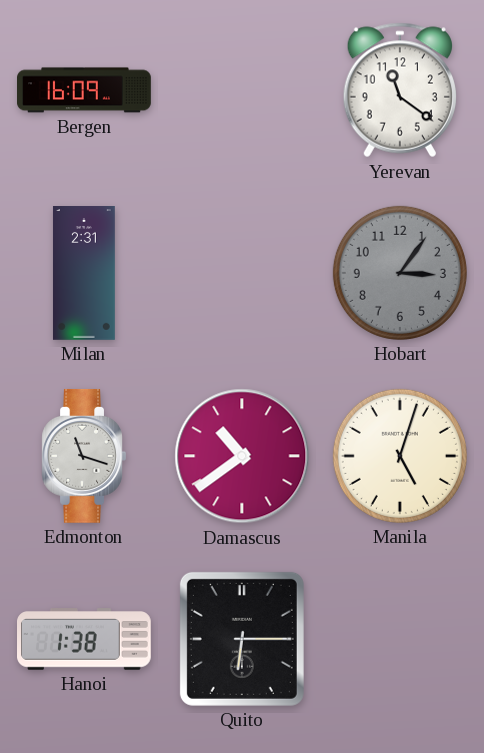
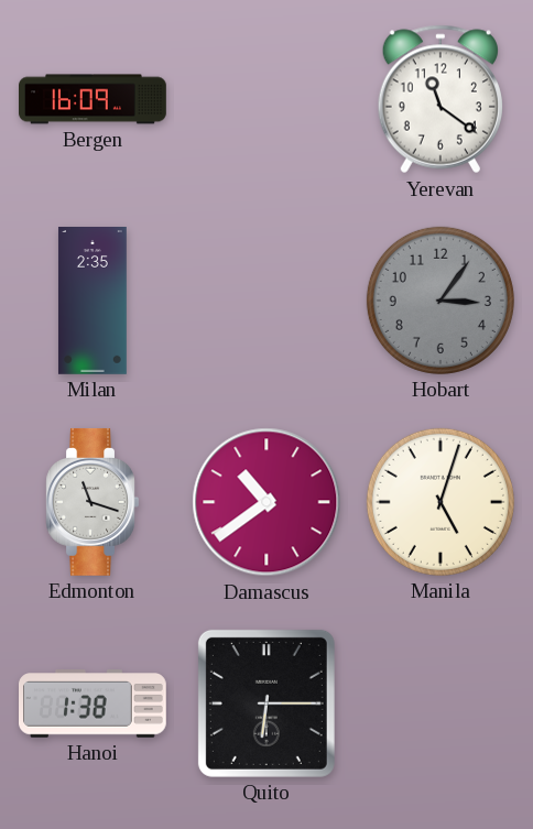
Milan: 2:31 -> 2:35 (93, 302)
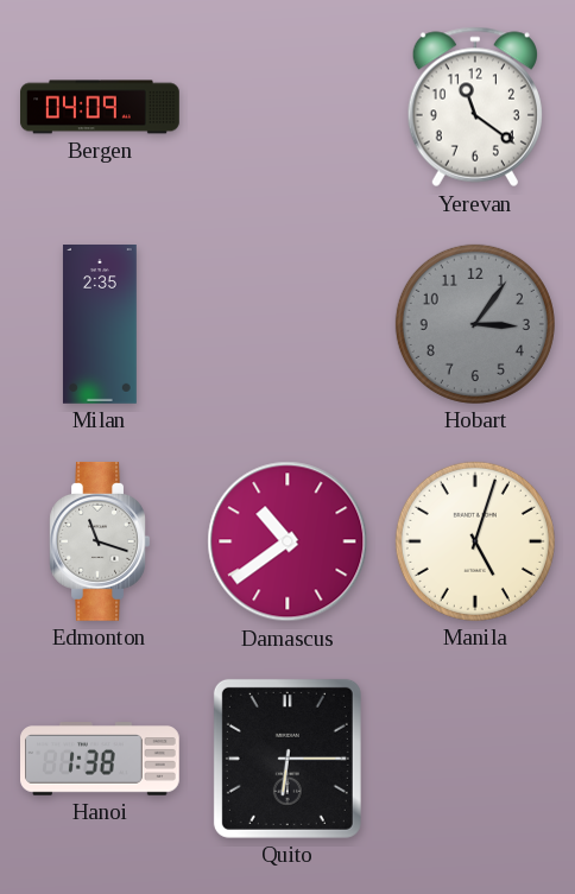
Bergen: 16:09 -> 04:09 (101, 107)
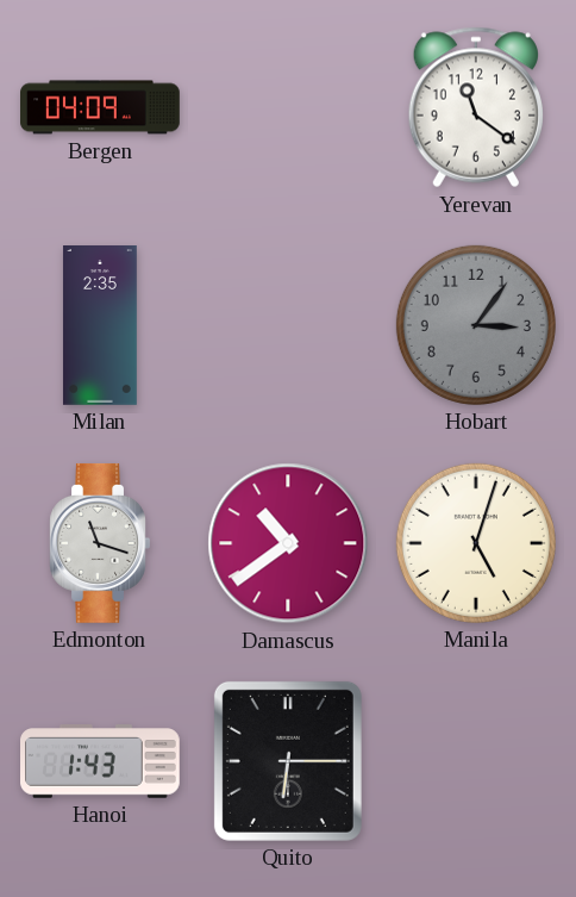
Hanoi: 1:38 -> 1:43 (101, 761)
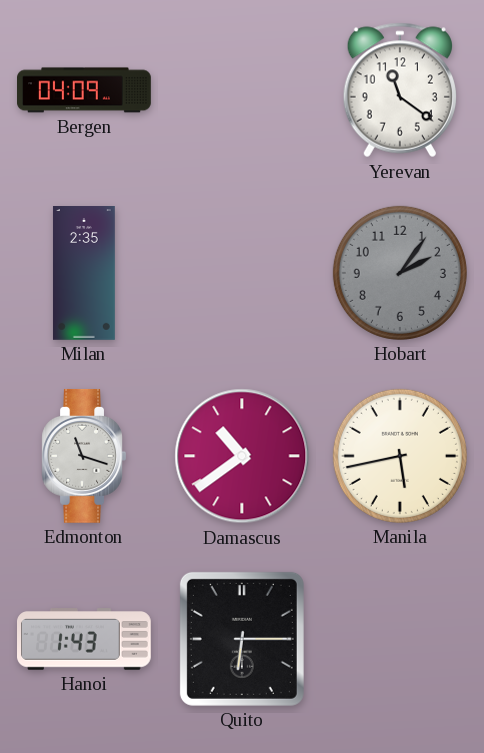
Hobart: 3:06 -> 2:06 (400, 273)
Manila: 5:03 -> 5:43 (400, 456)
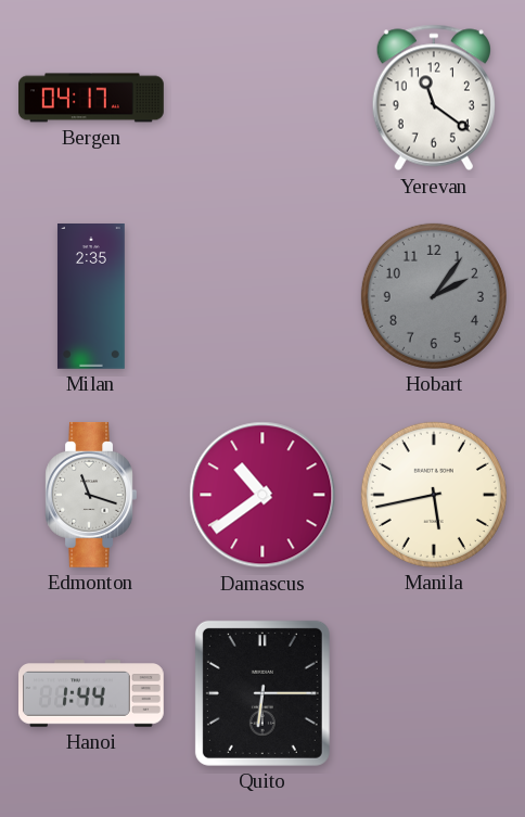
Bergen: 04:09 -> 04:17 (92, 98)
Hanoi: 1:43 -> 1:44 (92, 693)
